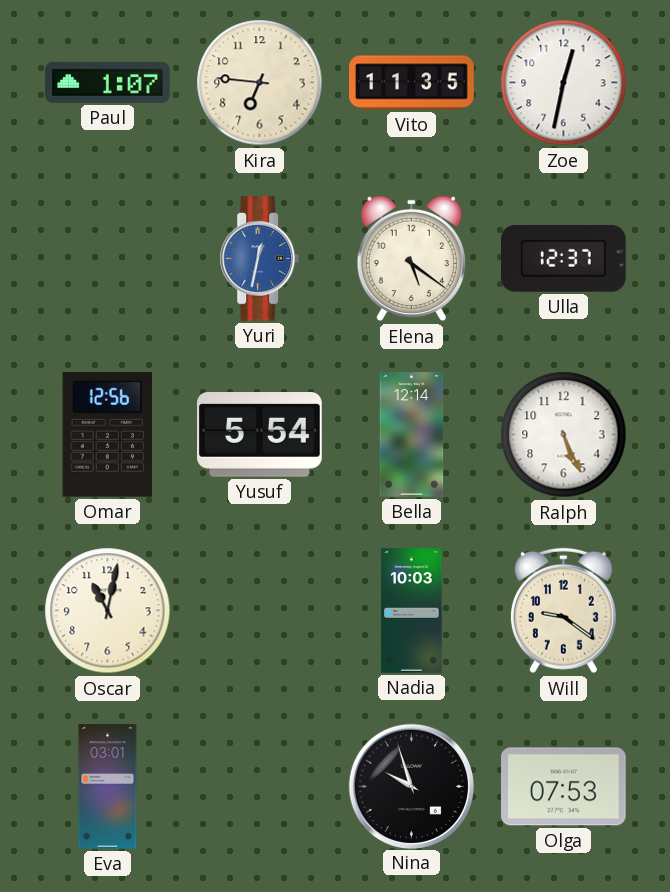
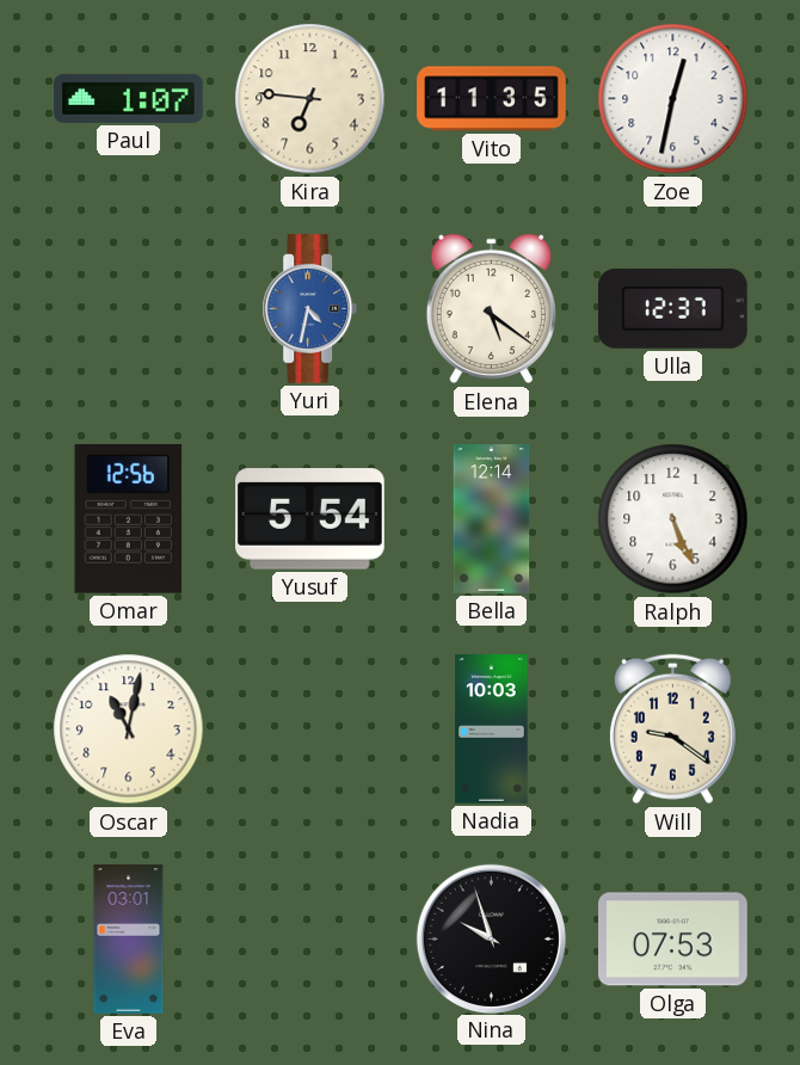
Yuri: 12:32 -> 4:32 (310, 309)
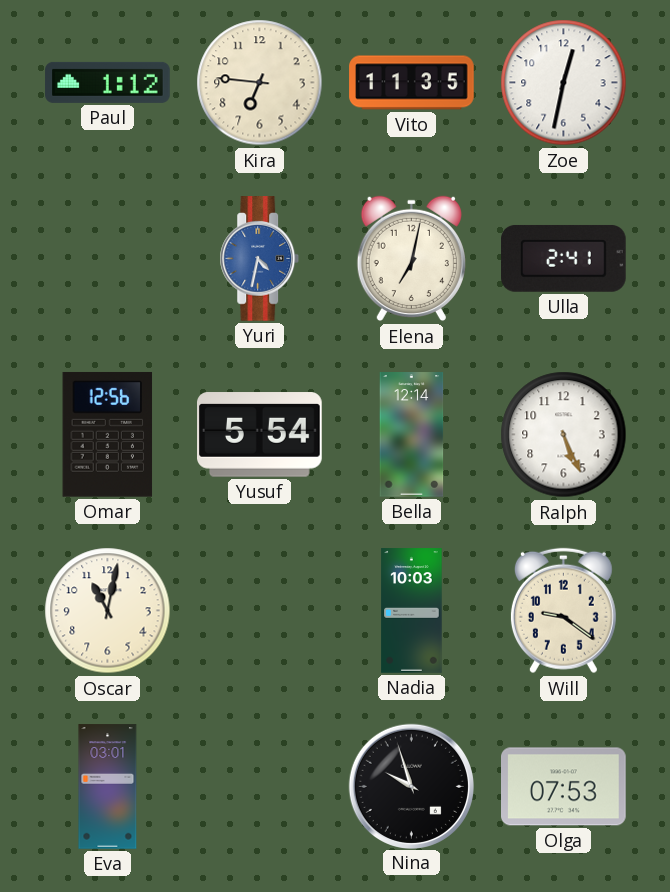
Paul: 1:07 -> 1:12 (108, 82)
Elena: 5:21 -> 7:02 (411, 259)
Ulla: 12:37 -> 2:41 (564, 258)
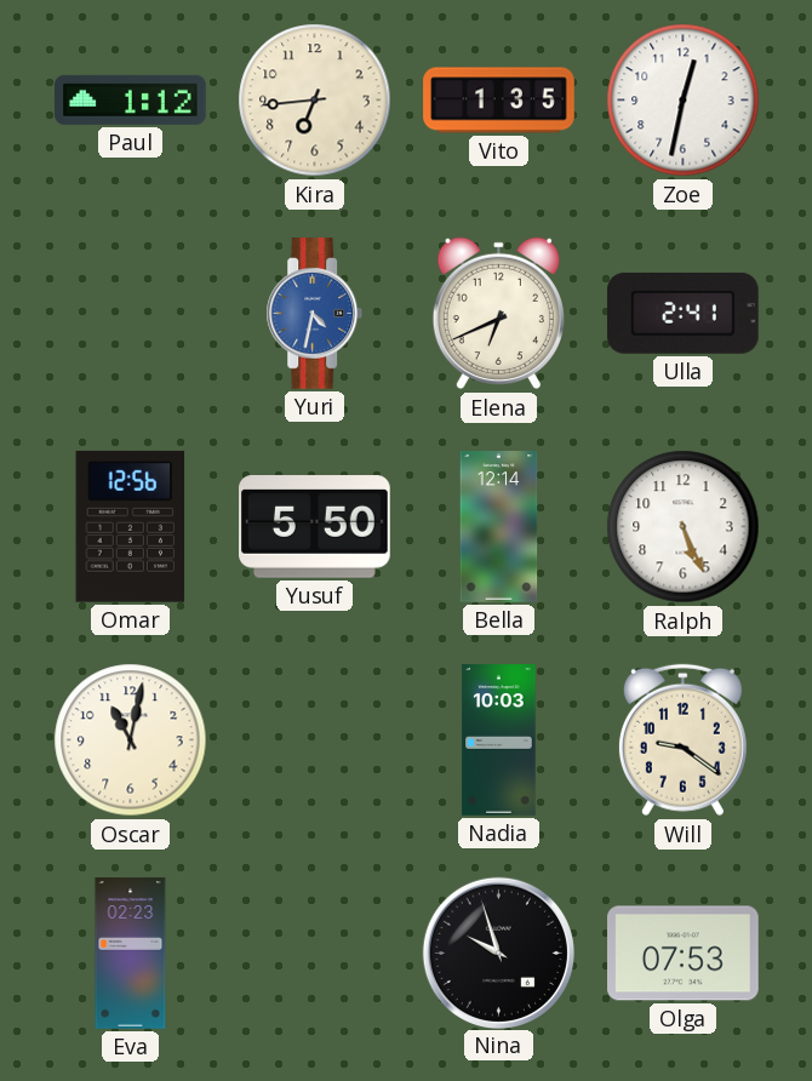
Kira: 6:46 -> 6:44 (315, 101)
Vito: 11:35 -> 1:35 (499, 101)
Elena: 7:02 -> 6:41 (498, 314)
Yusuf: 5:54 -> 5:50 (315, 527)
Eva: 03:01 -> 02:23 (131, 954)
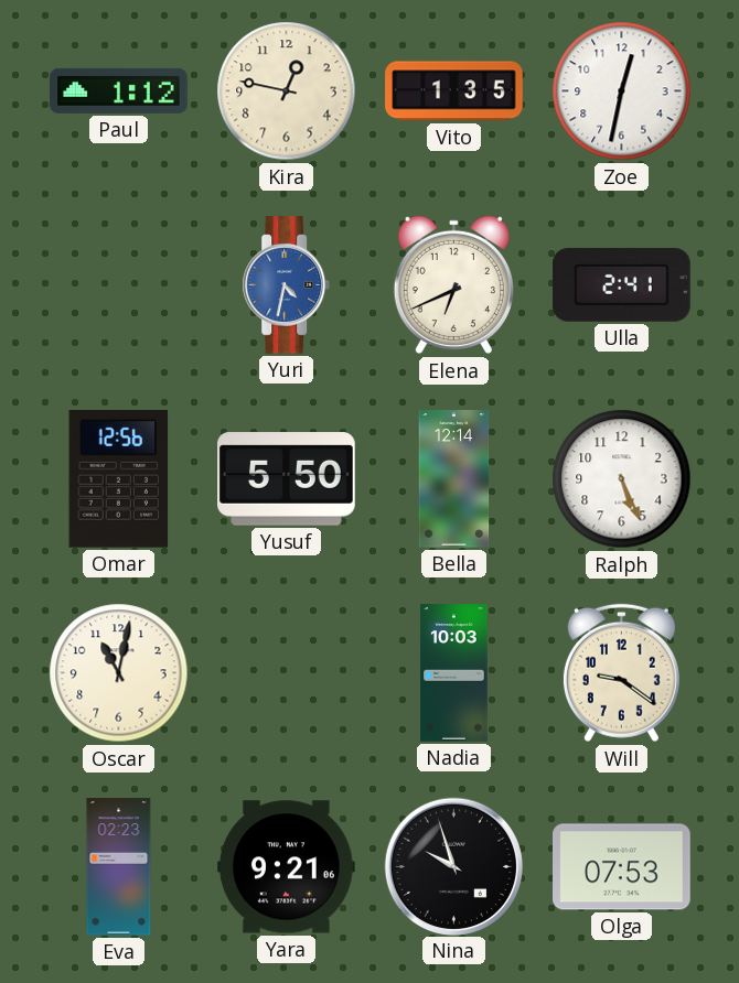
Kira: 6:44 -> 12:47 (287, 91)
Yara: none -> 9:21 (287, 867)
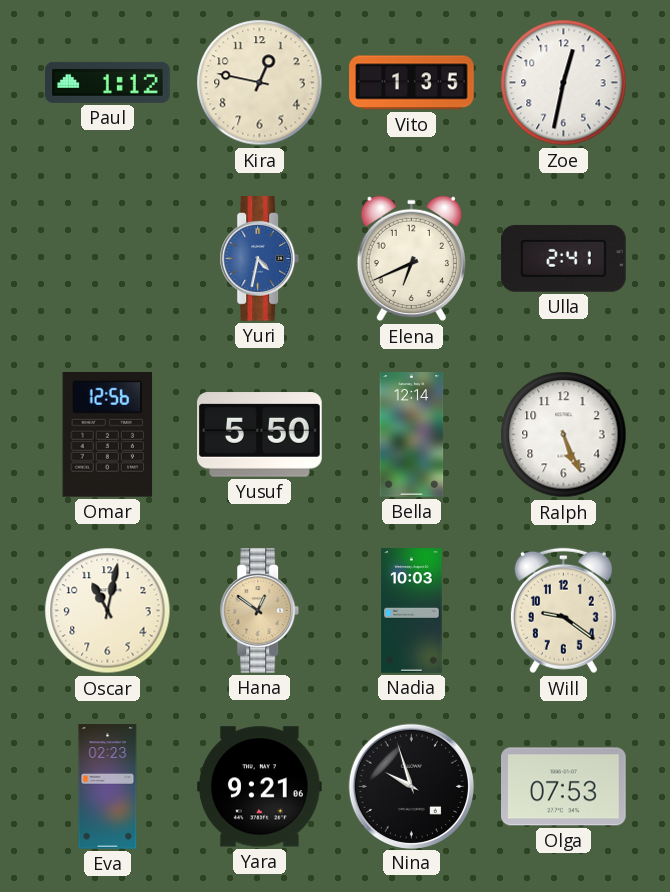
Hana: none -> 12:51 (260, 611)
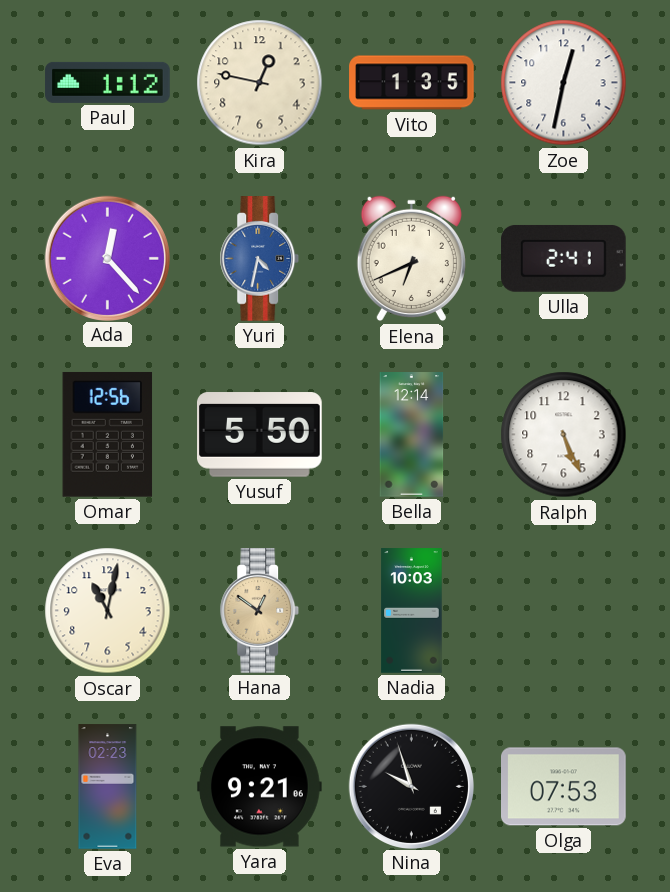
Ada: none -> 12:23 (107, 258)
Will: 9:21 -> none (563, 611)
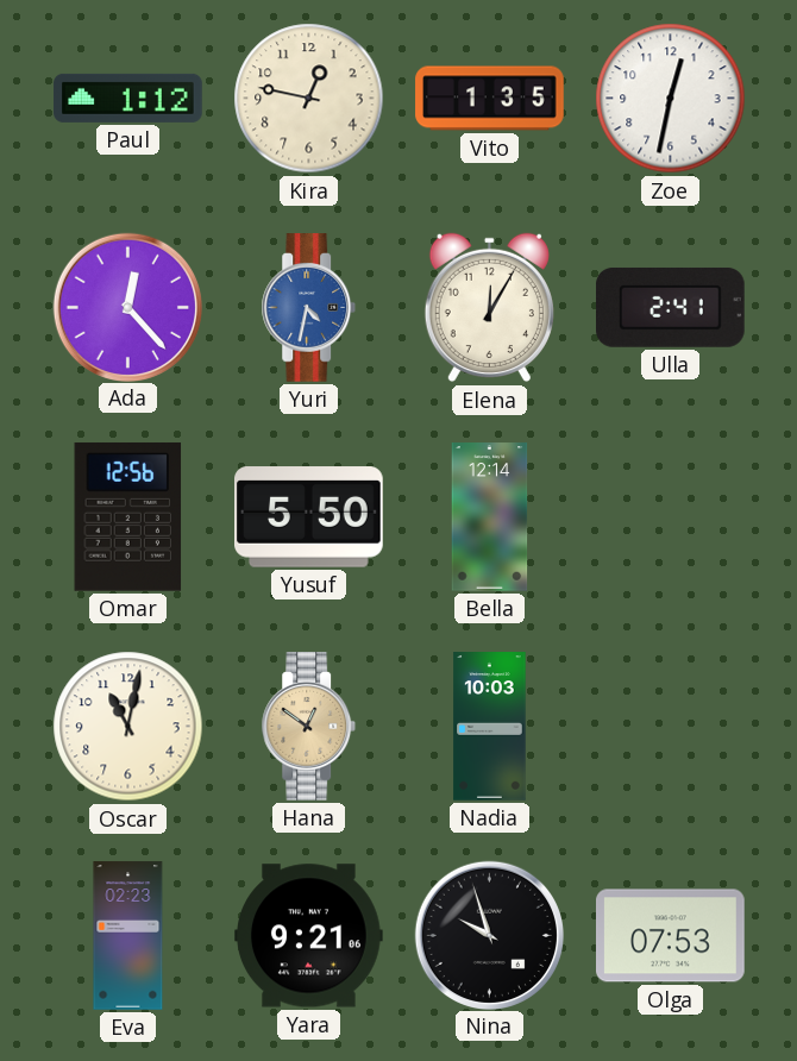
Elena: 6:41 -> 12:05 (489, 308)
Ralph: 5:26 -> none (564, 435)
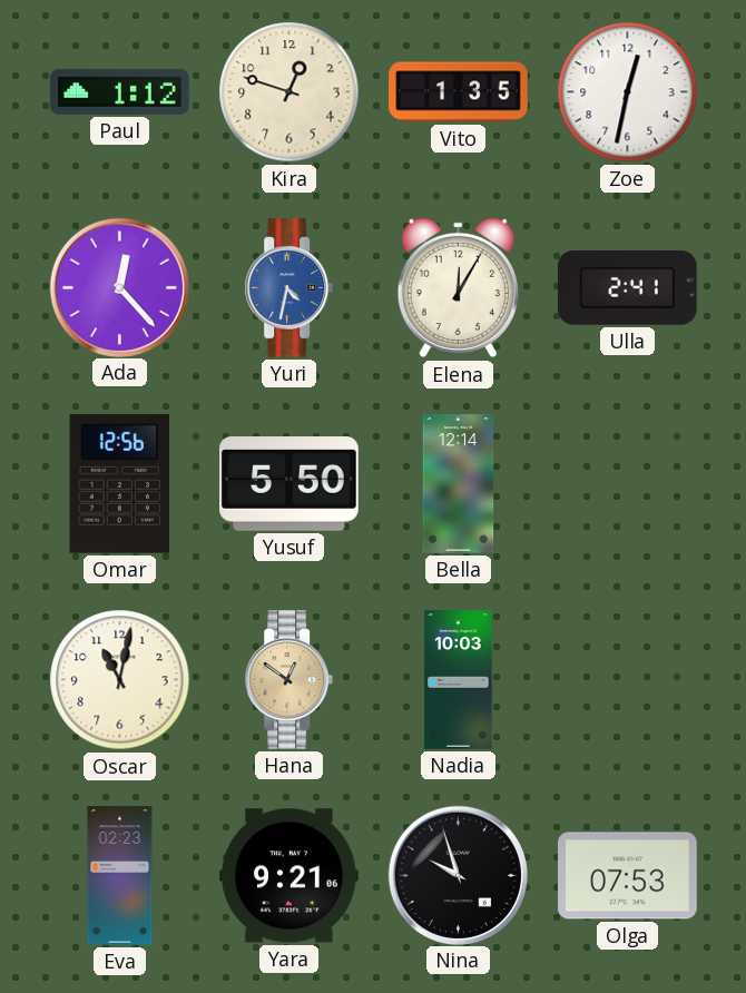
Kira: 12:47 -> 12:48 (289, 92)
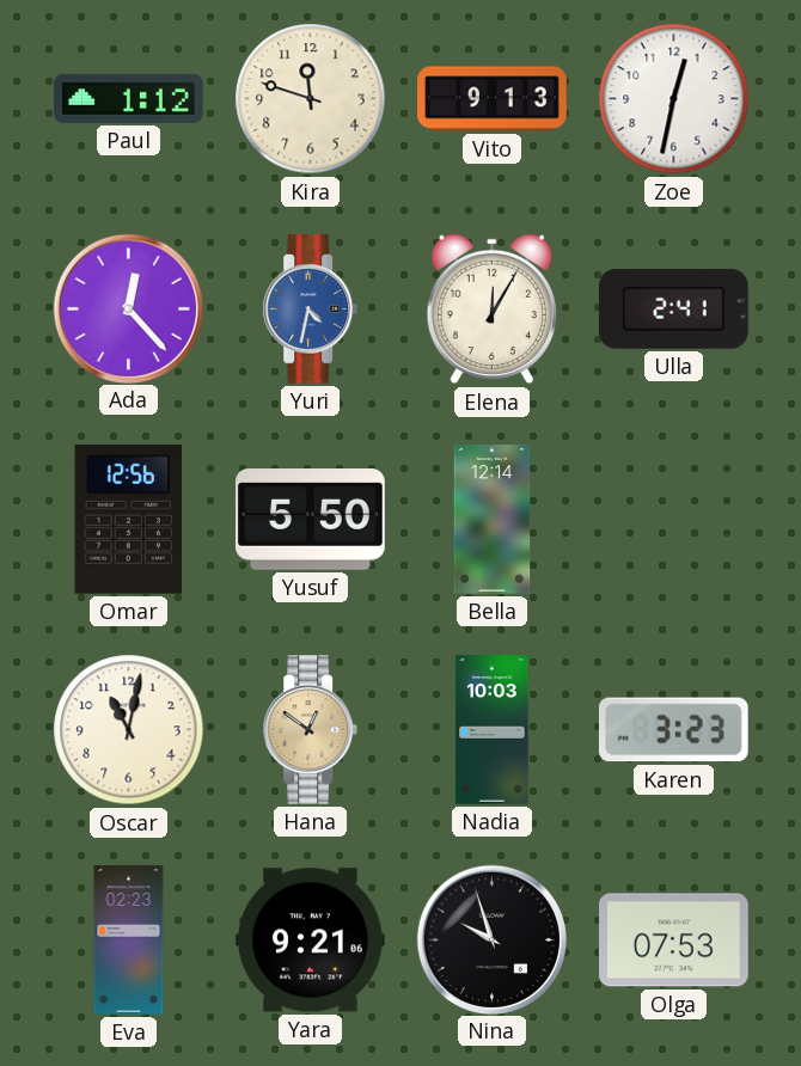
Kira: 12:48 -> 11:48 (311, 99)
Vito: 1:35 -> 9:13 (493, 99)
Karen: none -> 3:23 (673, 730)
